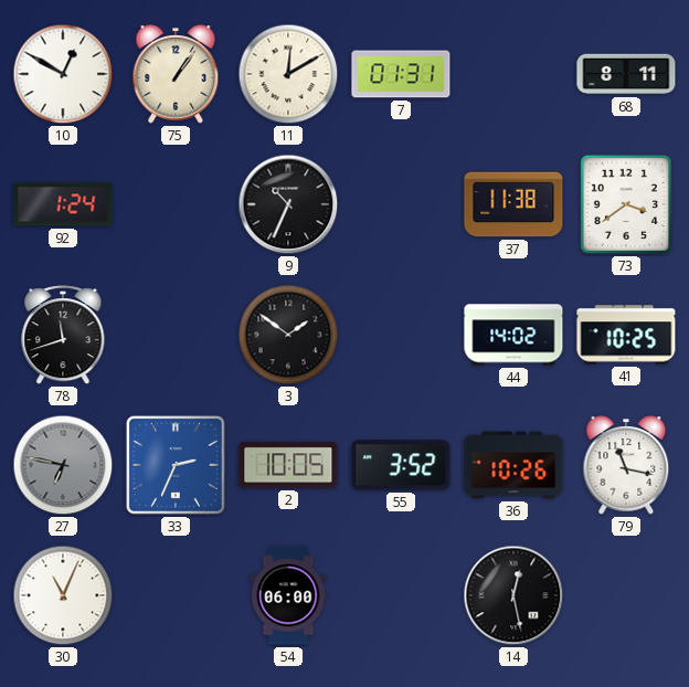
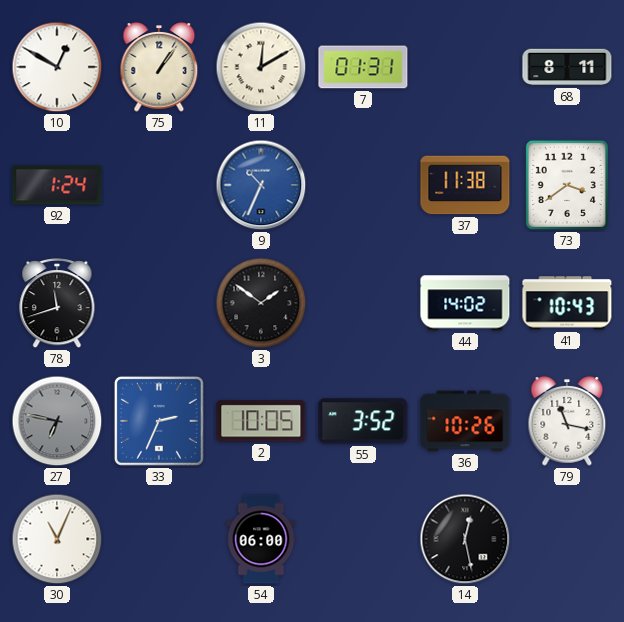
9 dial: black -> blue (261, 185)
41: 10:25 -> 10:43 (567, 303)
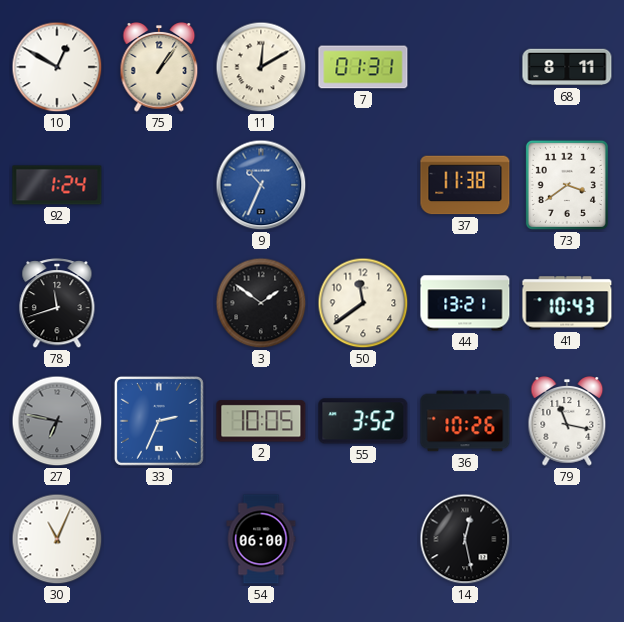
50: none -> 11:39 (363, 303)
44: 14:02 -> 13:21 (465, 303)
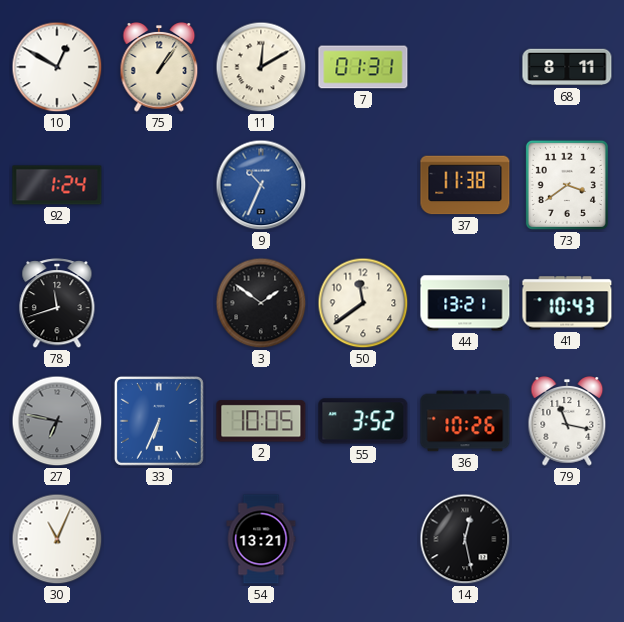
33: 2:34 -> 6:34 (159, 421)
54: 06:00 -> 13:21 (261, 539)
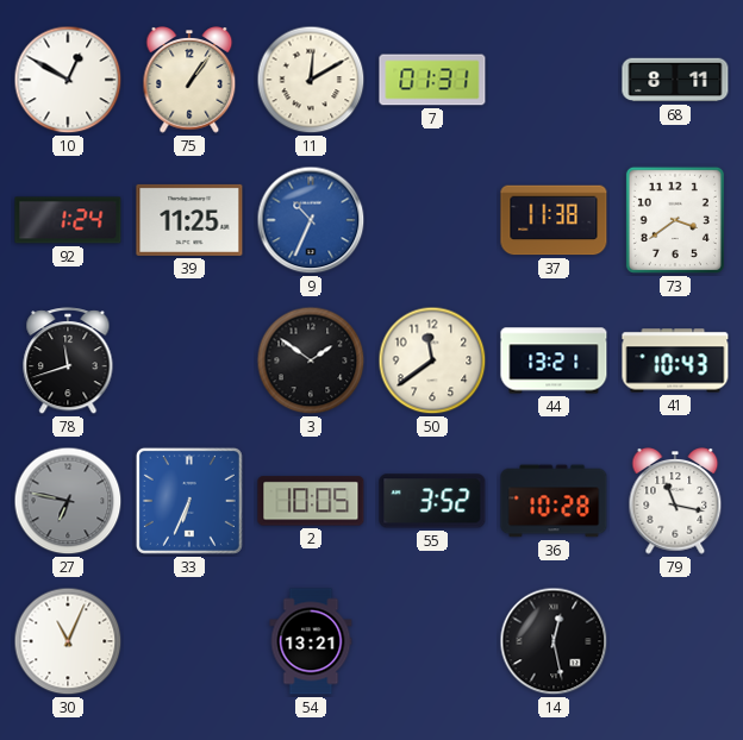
39: none -> 11:25 (189, 220)
36: 10:26 -> 10:28 (554, 501)
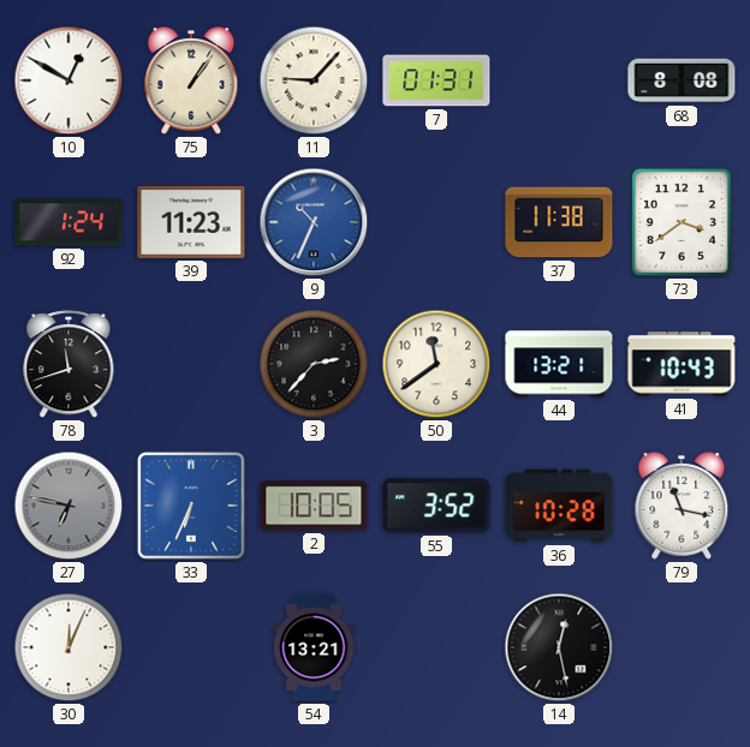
11: 12:10 -> 9:07 (314, 80)
68: 8:11 -> 8:08 (681, 80)
39: 11:25 -> 11:23 (191, 222)
3: 1:51 -> 2:37 (314, 364)
30: 11:04 -> 12:04 (69, 647)
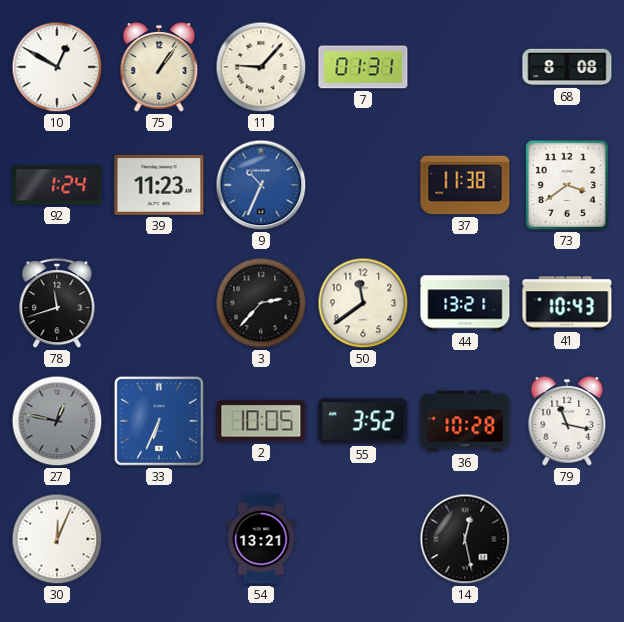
27: 6:47 -> 12:47 (57, 421)
